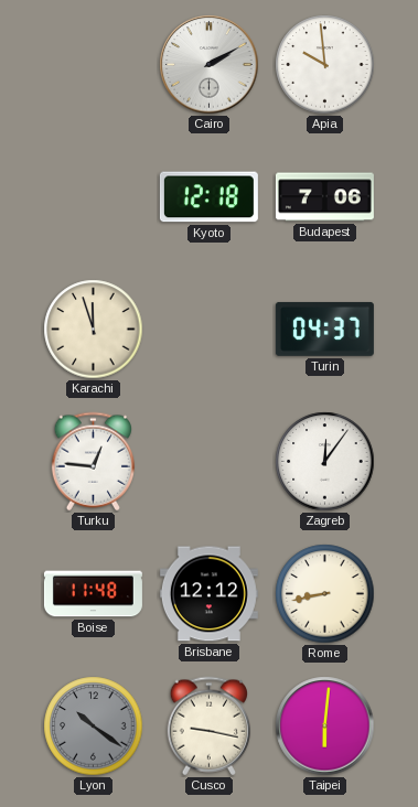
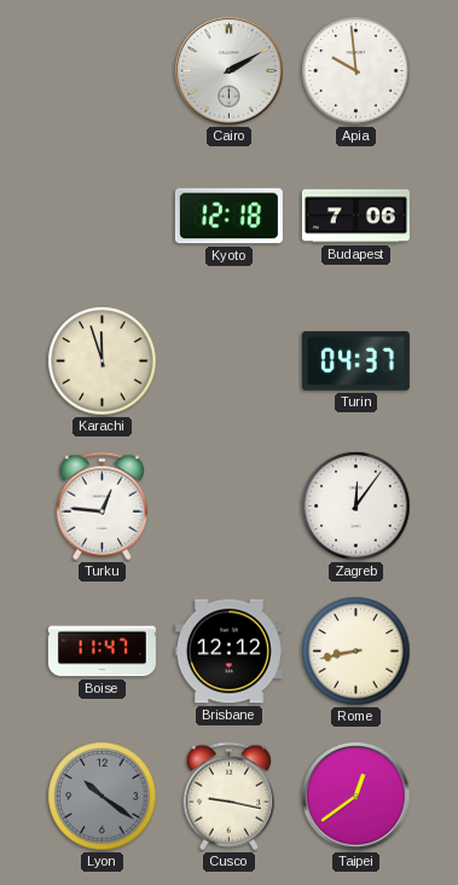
Boise: 11:48 -> 11:47 (102, 652)
Taipei: 6:01 -> 12:39 (356, 797)
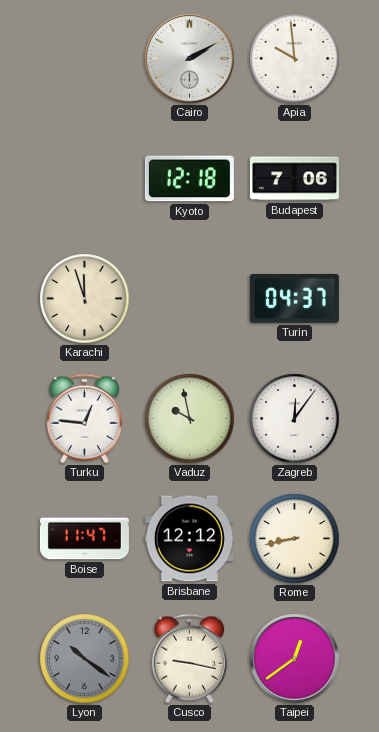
Vaduz: none -> 9:58 (190, 419)
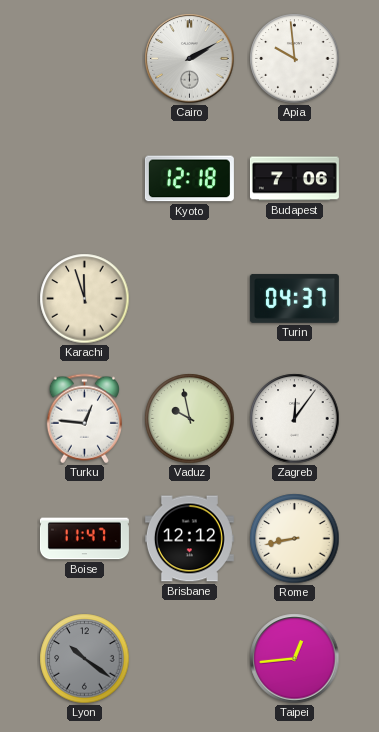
Cusco: 9:17 -> none (189, 659)
Taipei: 12:39 -> 12:44 (295, 659)
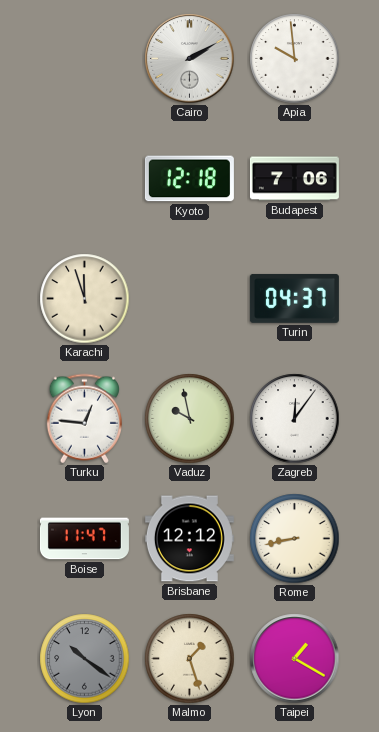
Malmo: none -> 1:27 (190, 659)
Taipei: 12:44 -> 1:20 (295, 659)
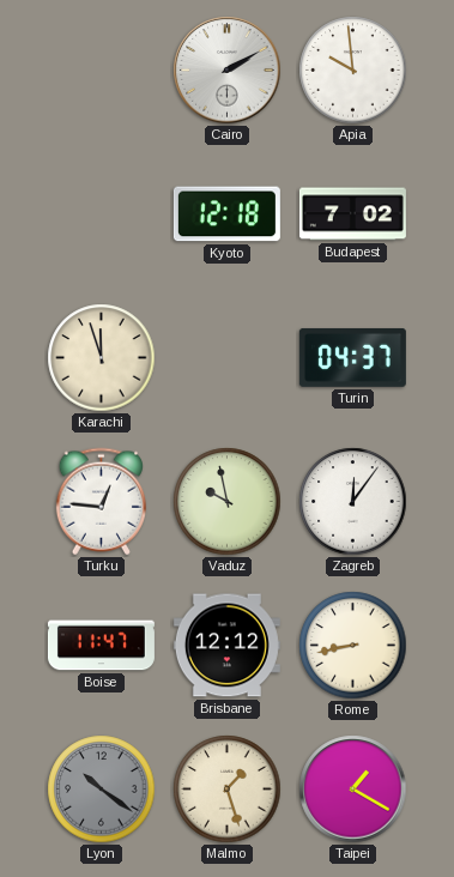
Budapest: 7:06 -> 7:02 (352, 214)
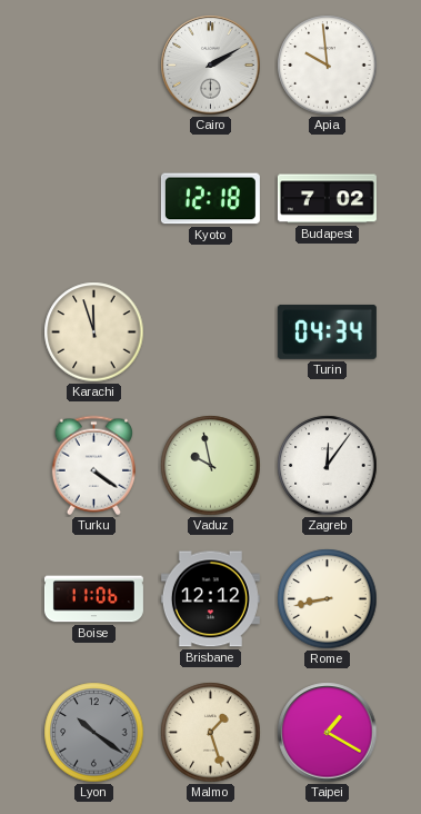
Turin: 04:37 -> 04:34 (327, 331)
Turku: 12:46 -> 4:21 (93, 466)
Boise: 11:47 -> 11:06 (93, 599)
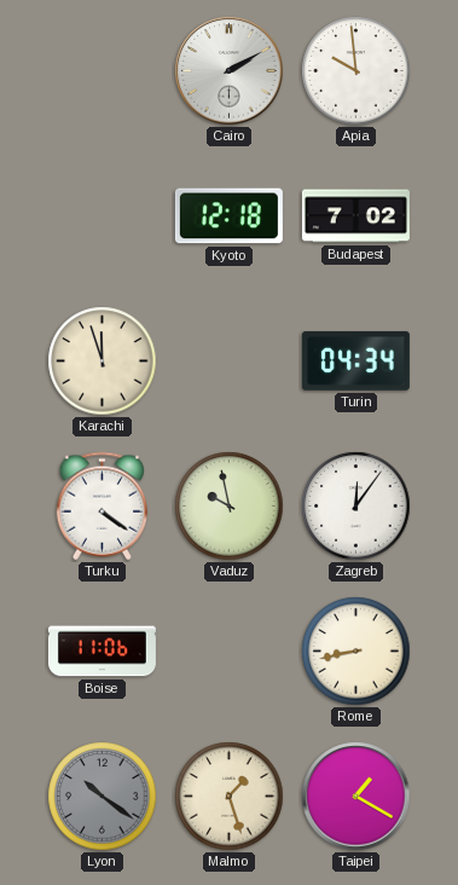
Brisbane: 12:12 -> none (210, 599)
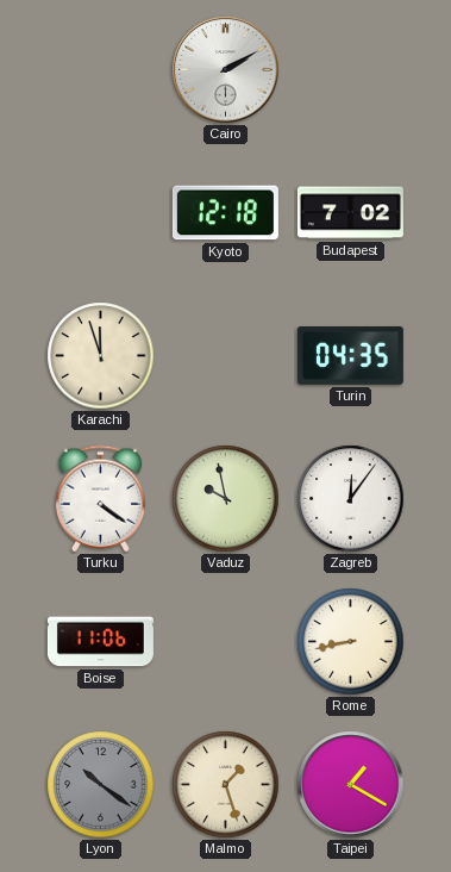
Apia: 9:59 -> none (356, 71)
Turin: 04:34 -> 04:35 (350, 355)
